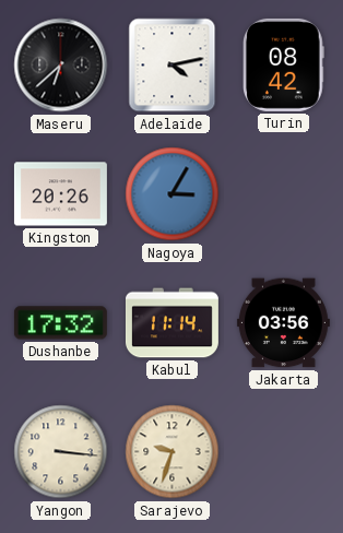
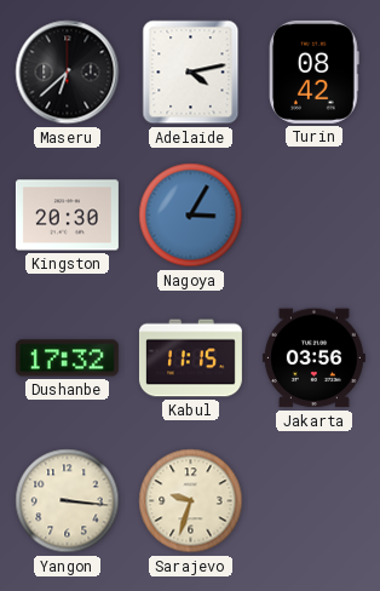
Kingston: 20:26 -> 20:30 (67, 216)
Kabul: 11:14 -> 11:15 (190, 358)
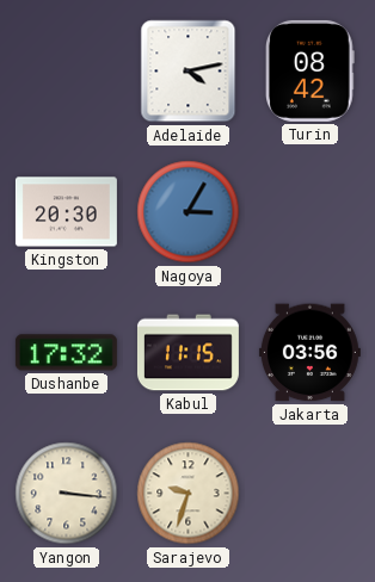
Maseru: 6:38 -> none (68, 73)
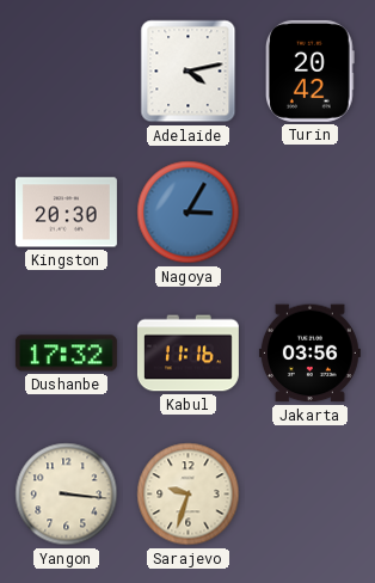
Turin: 08:42 -> 20:42 (311, 70)
Kabul: 11:15 -> 11:16 (187, 354)
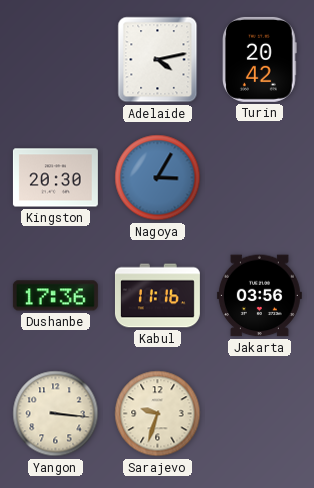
Dushanbe: 17:32 -> 17:36 (55, 296)
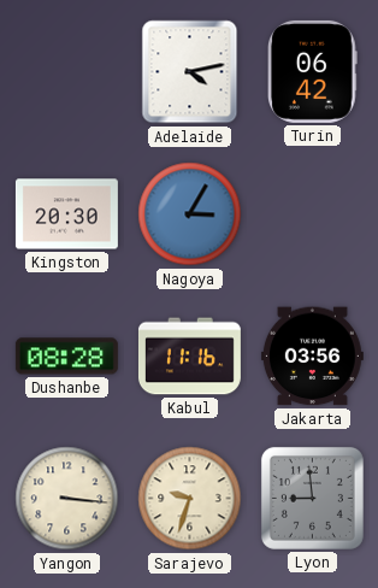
Turin: 20:42 -> 06:42 (313, 71)
Dushanbe: 17:36 -> 08:28 (66, 357)
Lyon: none -> 8:59 (312, 498)
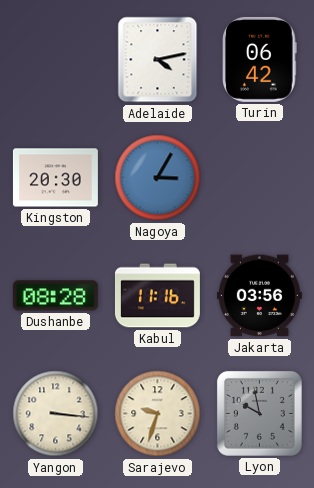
Lyon: 8:59 -> 9:58 (259, 413)
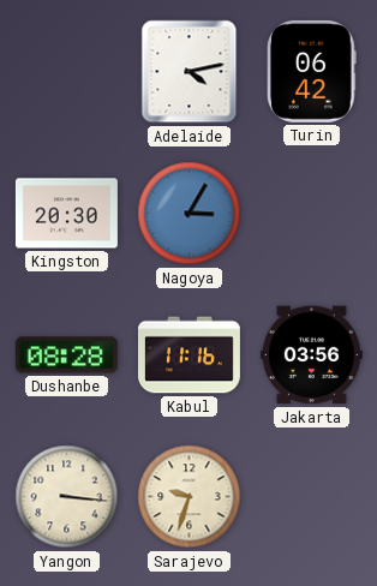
Lyon: 9:58 -> none (259, 413)
